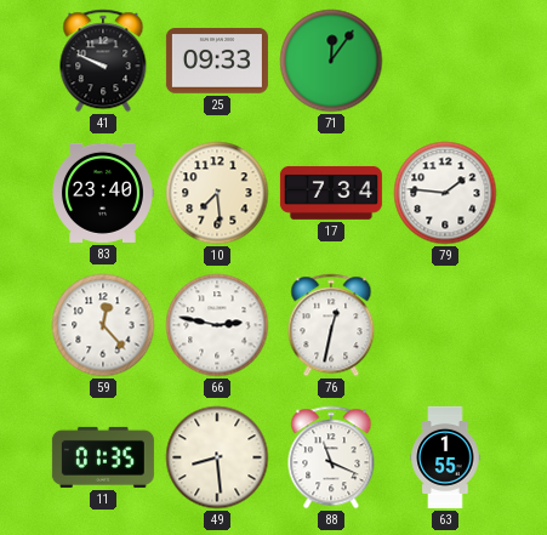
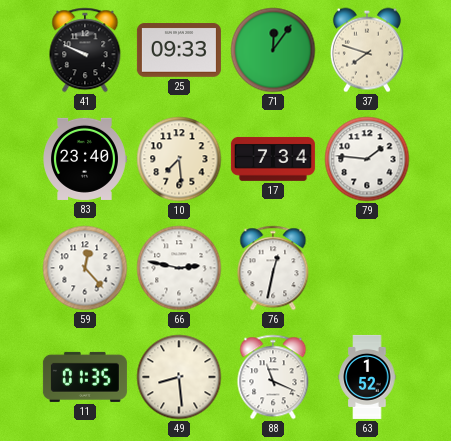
37: none -> 7:48 (367, 50)
63: 1:55 -> 1:52 (367, 377)
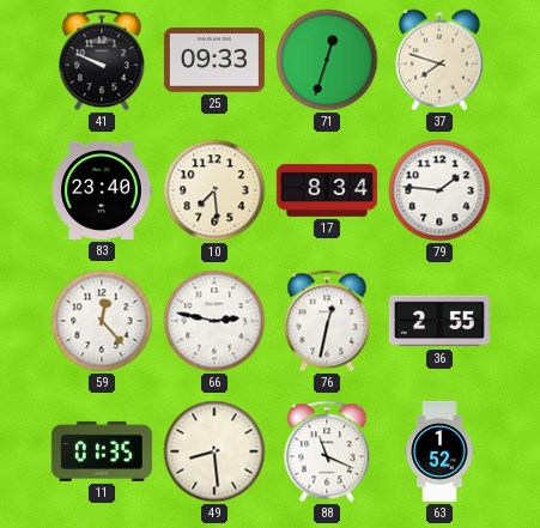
71: 12:06 -> 12:33 (327, 60)
17: 7:34 -> 8:34 (327, 190)
36: none -> 2:55 (439, 321)
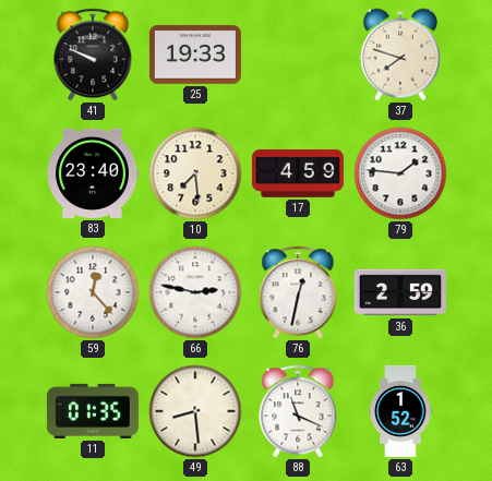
25: 09:33 -> 19:33 (195, 55)
71: 12:33 -> none (327, 60)
17: 8:34 -> 4:59 (298, 173)
36: 2:55 -> 2:59 (400, 292)
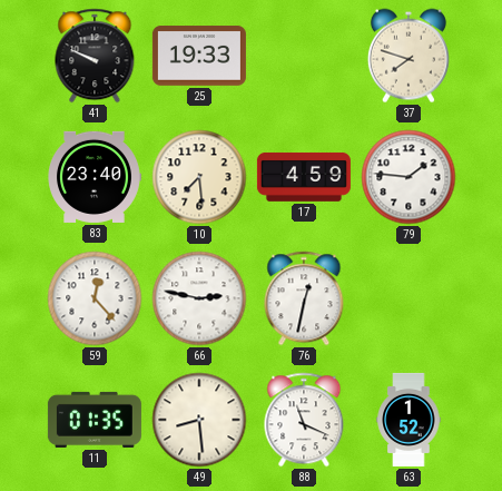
36: 2:59 -> none (400, 292)
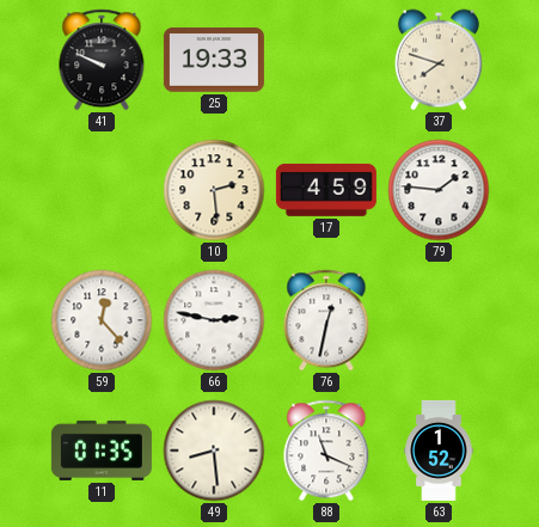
83: 23:40 -> none (95, 177)
10: 7:29 -> 2:29 (214, 190)
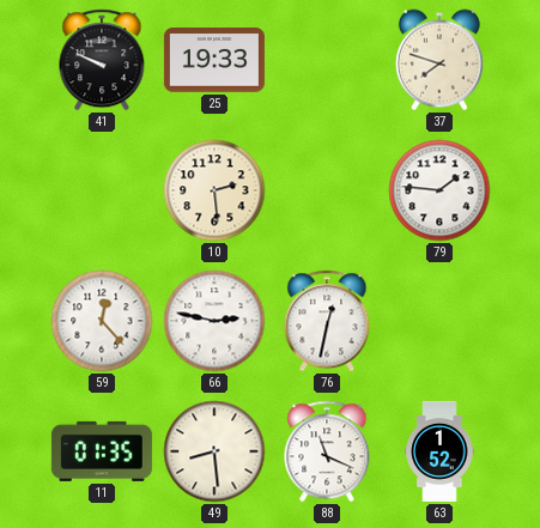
17: 4:59 -> none (326, 190)
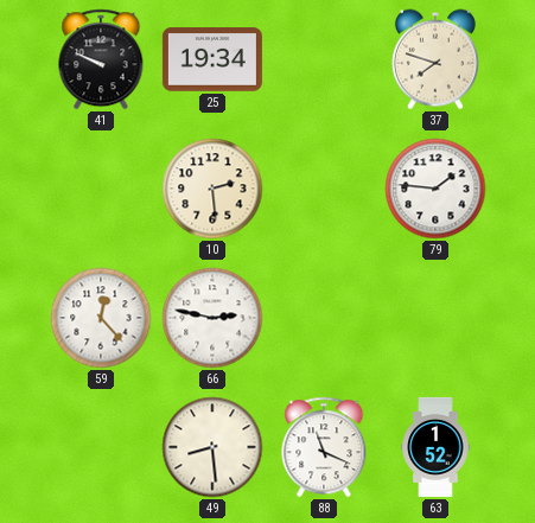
25: 19:33 -> 19:34 (212, 59)
76: 12:32 -> none (327, 321)
11: 01:35 -> none (102, 451)
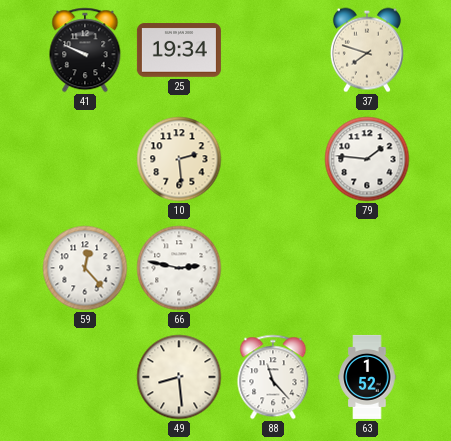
88: 11:19 -> 11:23 (273, 377)
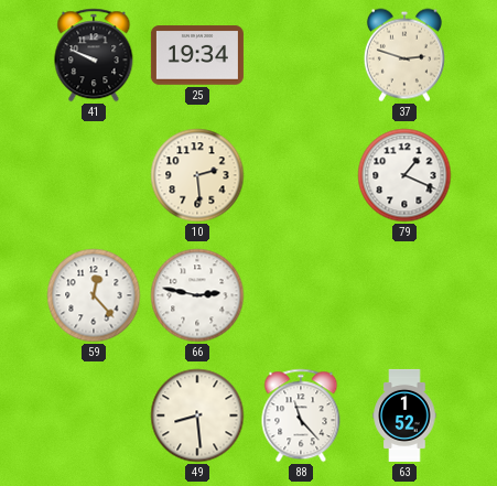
37: 7:48 -> 2:48 (404, 55)
79: 1:46 -> 1:19 (404, 175)
